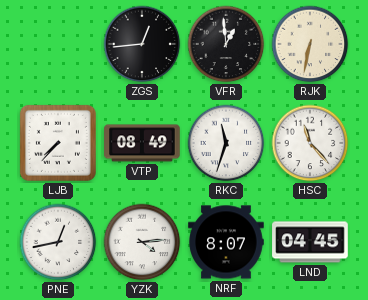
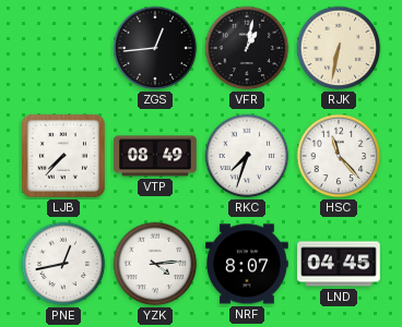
VFR: 12:59 -> 1:02 (247, 48)
RKC: 11:33 -> 7:33 (247, 156)
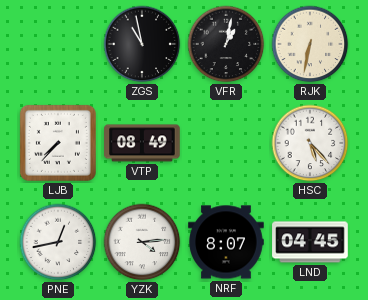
ZGS: 12:44 -> 10:58 (142, 44)
RKC: 7:33 -> none (247, 156)
HSC: 11:23 -> 5:23 (310, 143)
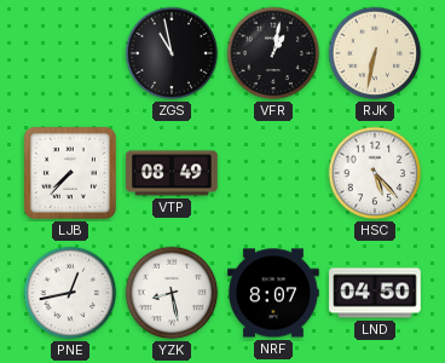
YZK: 4:14 -> 8:28 (172, 293)
LND: 04:45 -> 04:50 (375, 293)
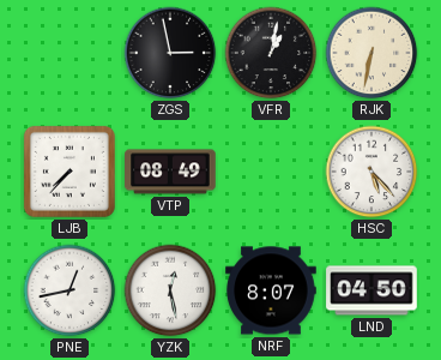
ZGS: 10:58 -> 2:58 (170, 53)
YZK: 8:28 -> 12:28 (170, 290)
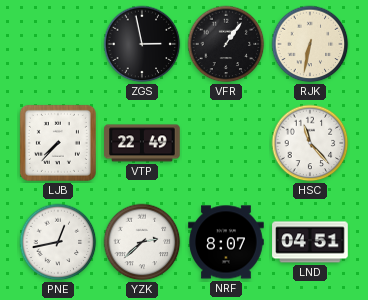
VFR: 1:02 -> 1:06 (226, 44)
VTP: 08:49 -> 22:49 (142, 143)
HSC: 5:23 -> 11:23 (310, 143)
YZK: 12:28 -> 2:38 (142, 242)
LND: 04:50 -> 04:51 (310, 242)
